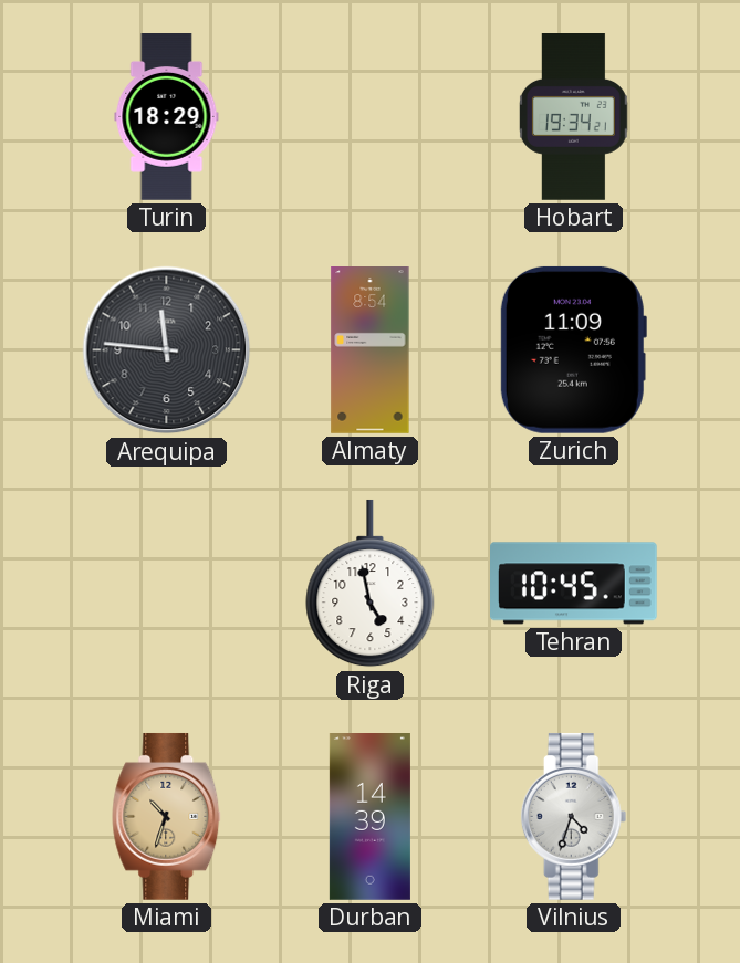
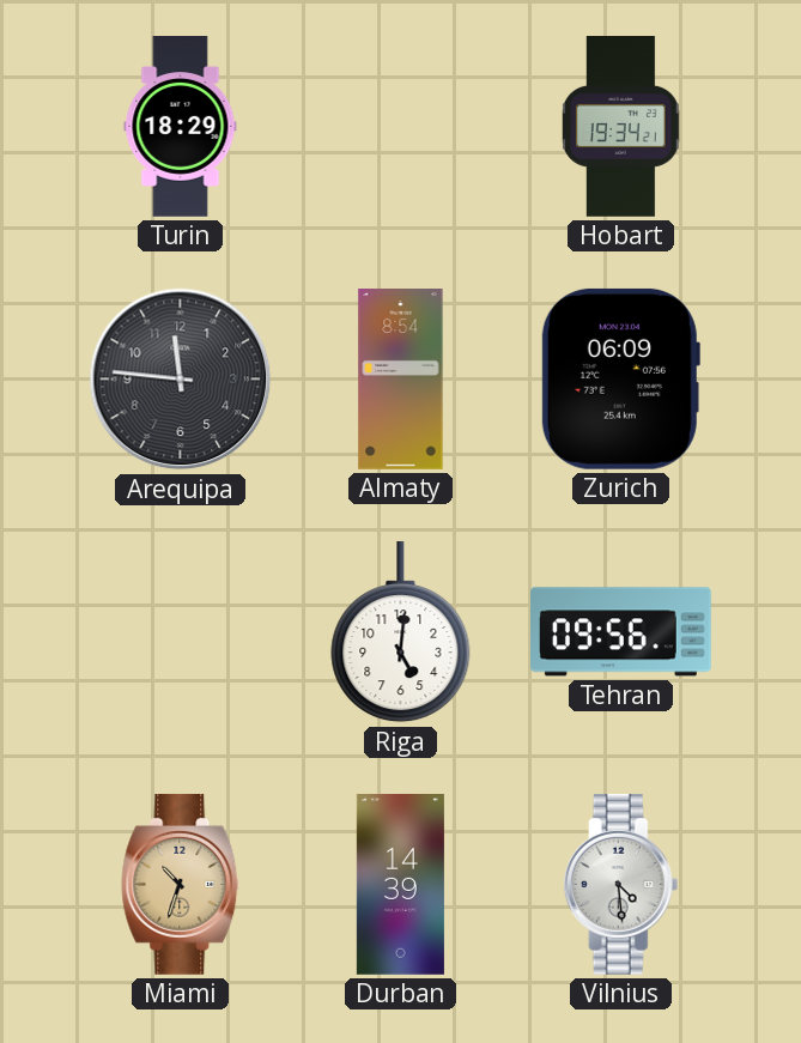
Zurich: 11:09 -> 06:09 (620, 378)
Riga: 4:58 -> 5:01 (401, 632)
Tehran: 10:45 -> 09:56 (621, 632)
Vilnius: 4:33 -> 4:29 (621, 885)
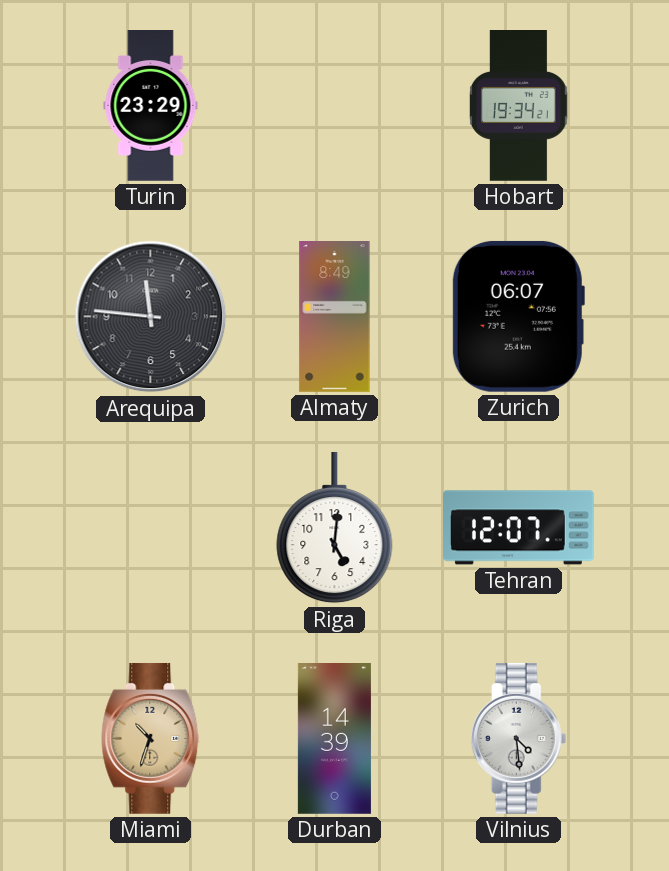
Turin: 18:29 -> 23:29 (151, 106)
Almaty: 8:54 -> 8:49 (335, 317)
Zurich: 06:09 -> 06:07 (518, 316)
Tehran: 09:56 -> 12:07 (519, 528)
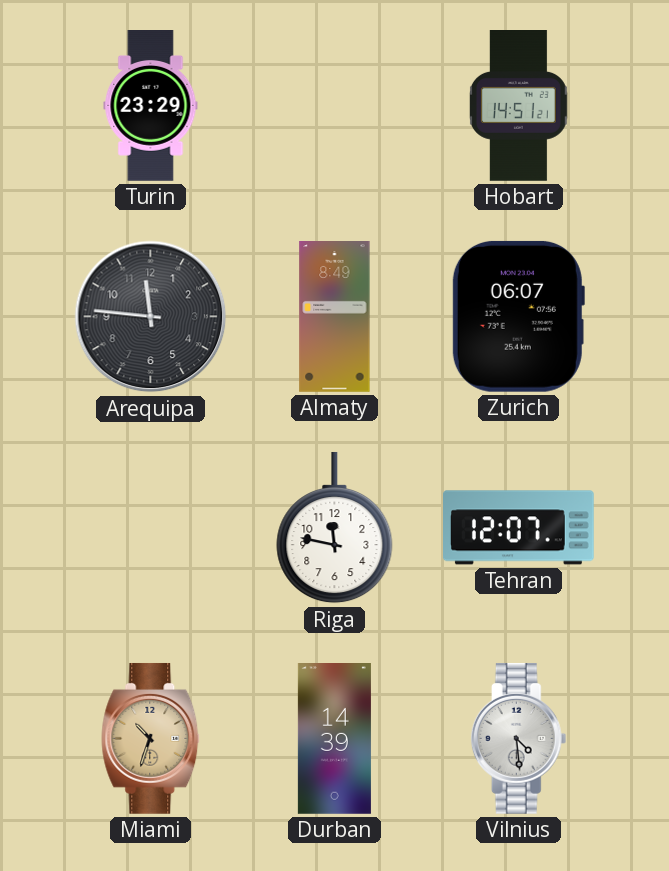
Hobart: 19:34 -> 14:51 (518, 106)
Riga: 5:01 -> 11:47 (335, 528)
